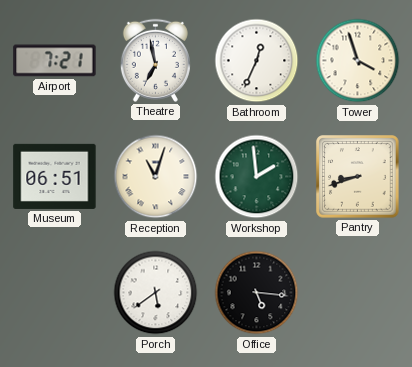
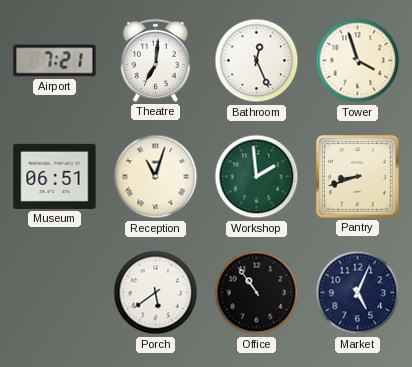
Theatre: 6:58 -> 7:01 (155, 60)
Bathroom: 12:34 -> 12:26 (257, 61)
Office: 5:16 -> 10:54 (257, 293)
Market: none -> 5:04 (358, 293)
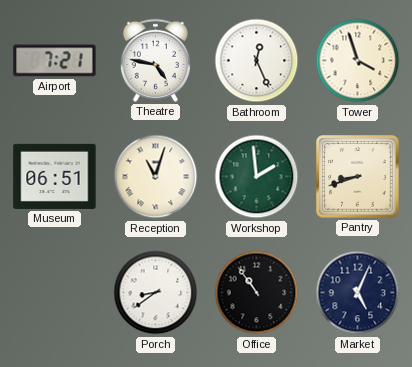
Theatre: 7:01 -> 4:47 (155, 60)
Porch: 5:39 -> 8:39 (156, 293)
